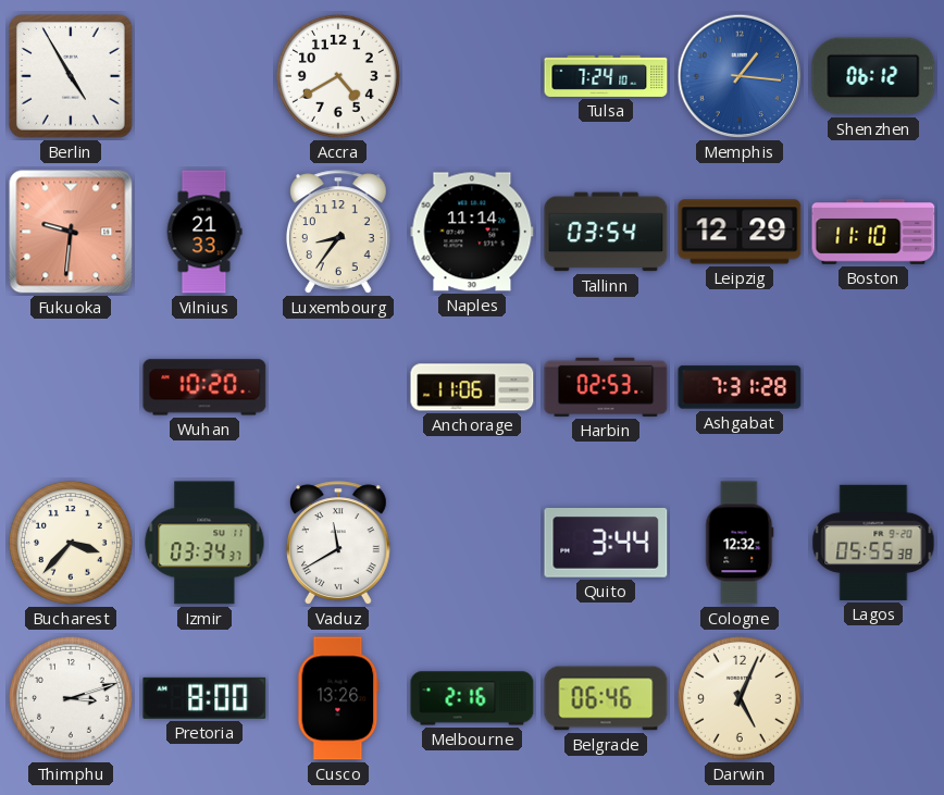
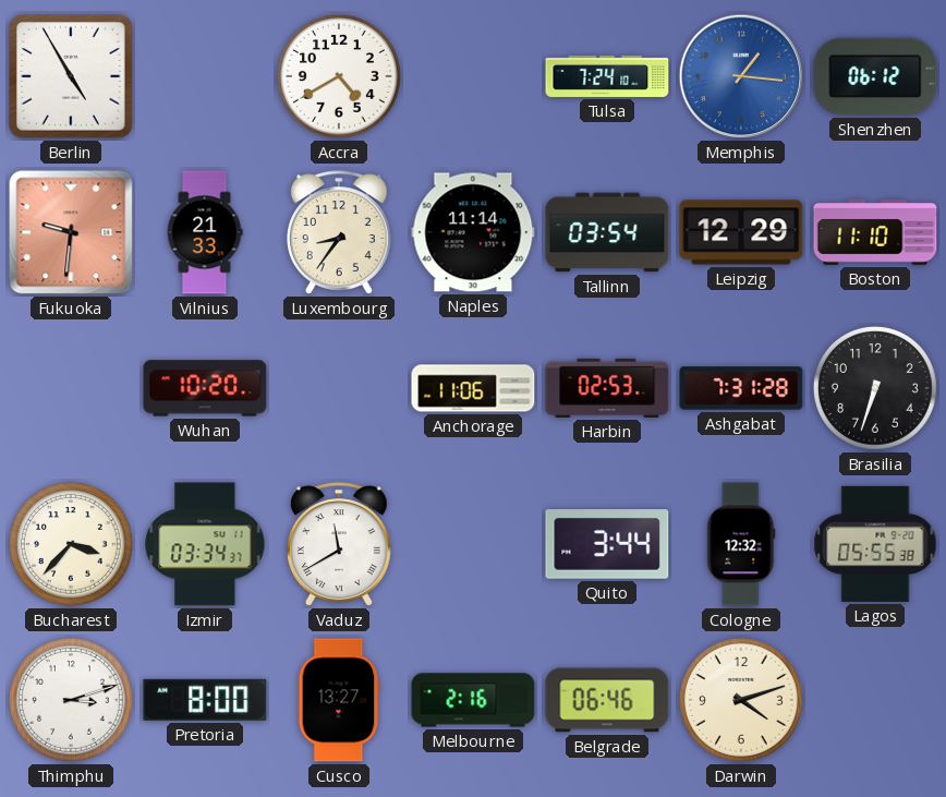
Brasilia: none -> 6:33 (875, 388)
Cusco: 13:26 -> 13:27 (339, 700)
Darwin: 5:04 -> 4:12 (741, 700)
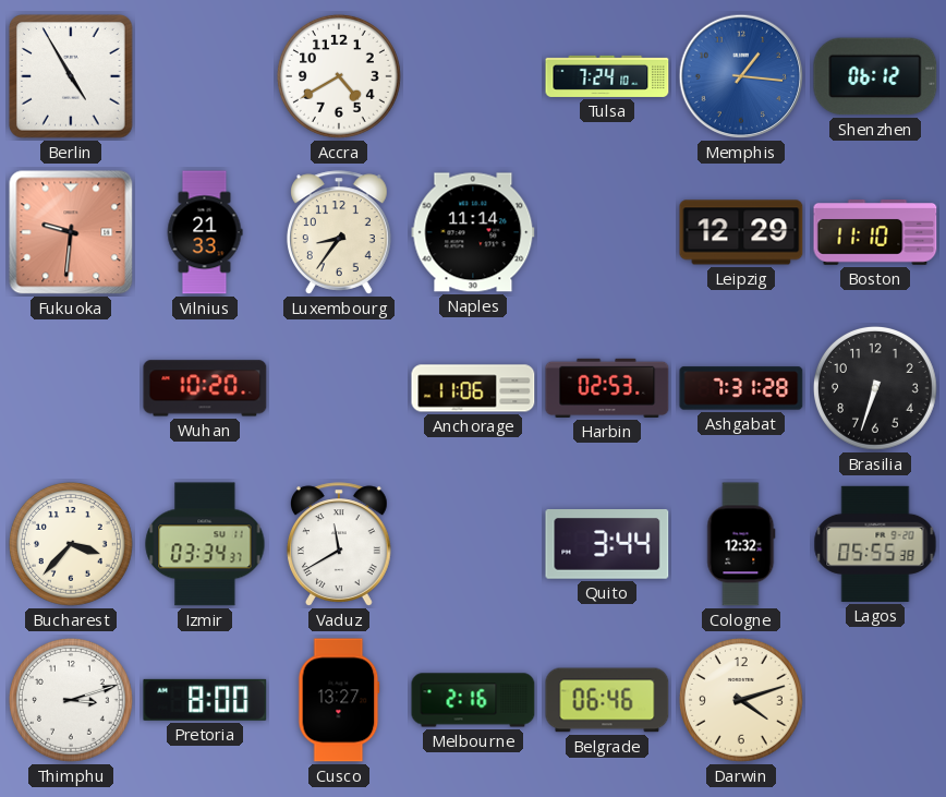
Tallinn: 03:54 -> none (607, 232)
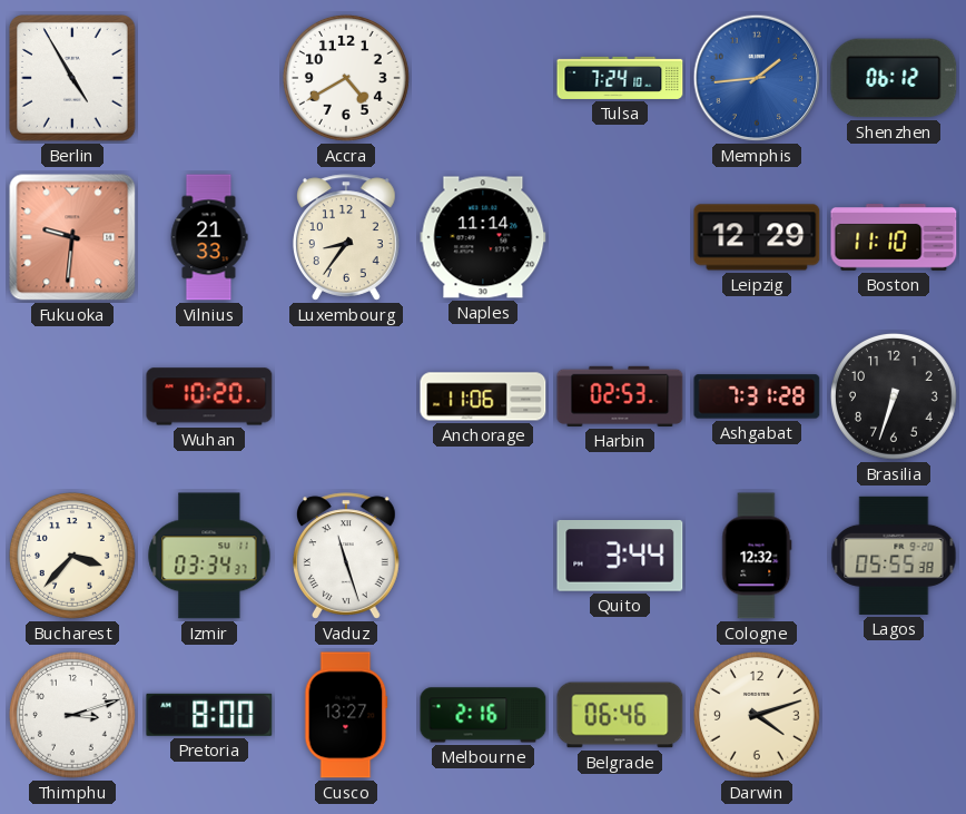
Memphis: 1:16 -> 1:44 (757, 78)
Vaduz: 11:40 -> 11:27 (346, 556)
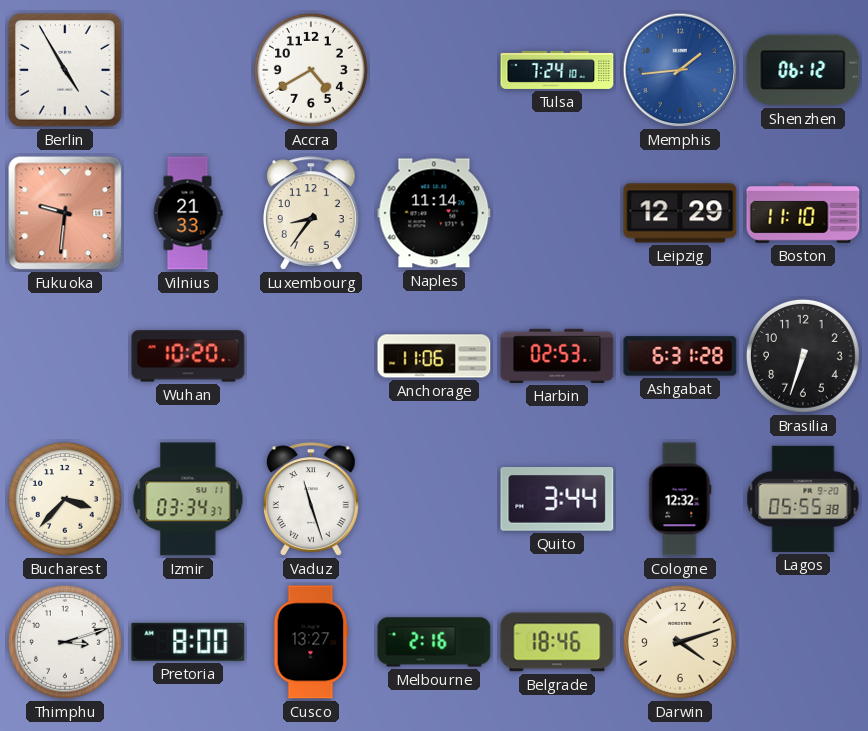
Ashgabat: 7:31 -> 6:31 (680, 356)
Belgrade: 06:46 -> 18:46 (557, 642)
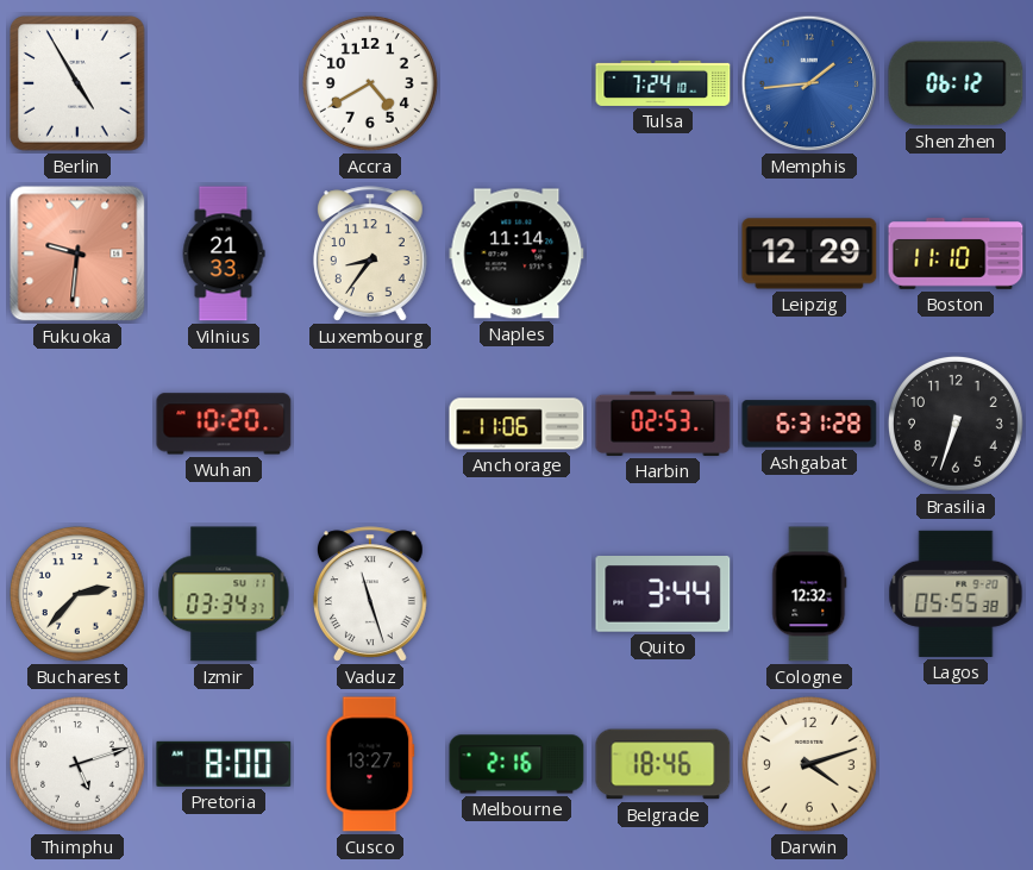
Bucharest: 3:37 -> 2:37 (77, 594)
Thimphu: 3:12 -> 5:12 (77, 764)
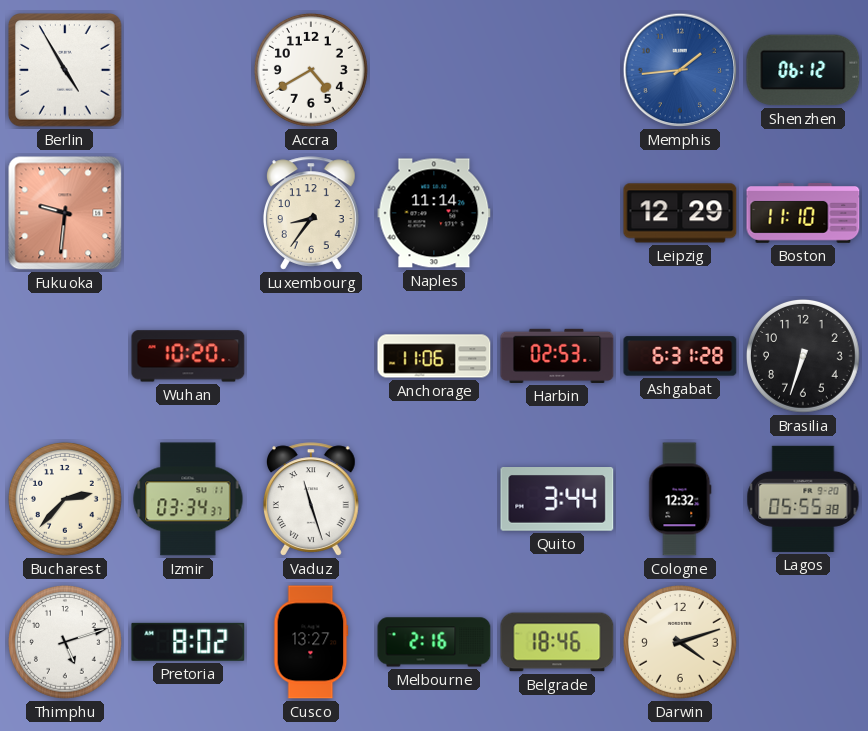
Tulsa: 7:24 -> none (663, 83)
Vilnius: 21:33 -> none (224, 254)
Pretoria: 8:00 -> 8:02 (188, 642)
